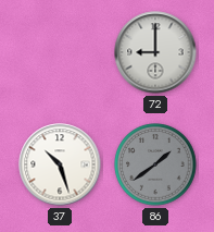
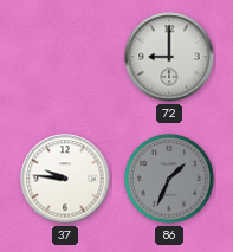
37: 10:27 -> 9:46 (65, 179)
86: 1:39 -> 1:34 (169, 179)
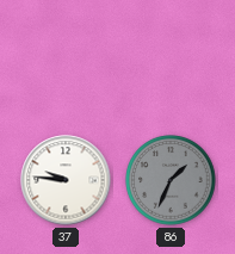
72: 9:00 -> none (169, 57)
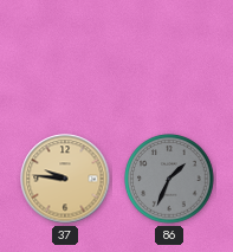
37 dial: white -> champagne (65, 179)
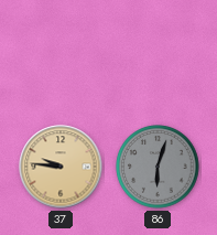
86: 1:34 -> 6:03 (158, 167)
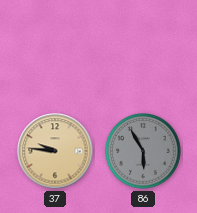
86: 6:03 -> 5:55 (143, 151)
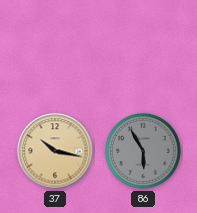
37: 9:46 -> 10:17 (55, 151)
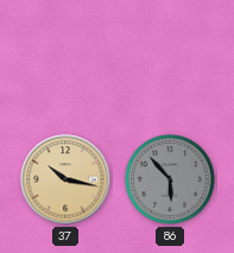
86: 5:55 -> 5:53 (170, 179)
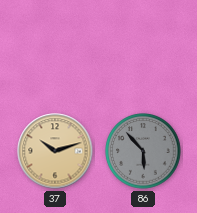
37: 10:17 -> 10:12 (55, 151)
